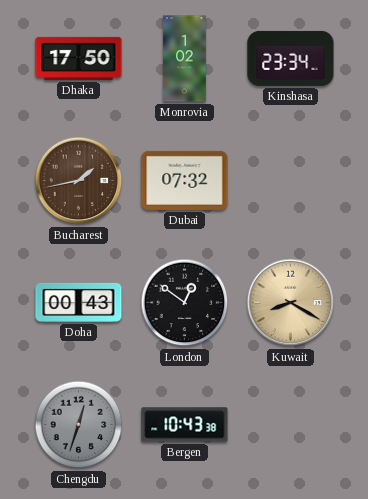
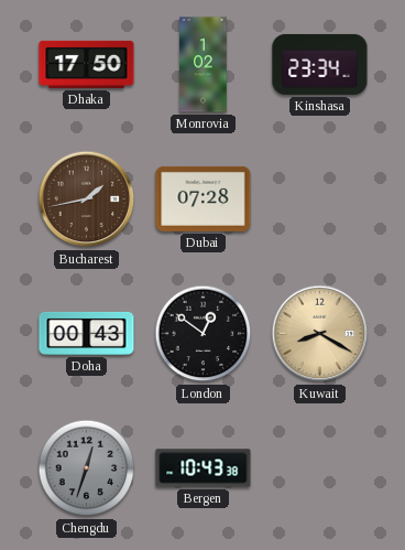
Dubai: 07:32 -> 07:28 (204, 198)
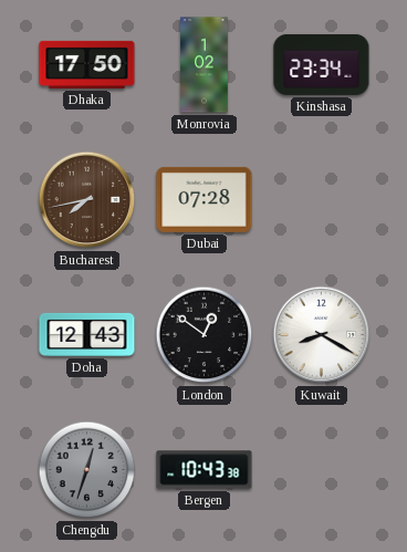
Bucharest: 1:43 -> 7:43 (87, 200)
Doha: 00:43 -> 12:43 (87, 334)
Kuwait dial: champagne -> white (322, 335)
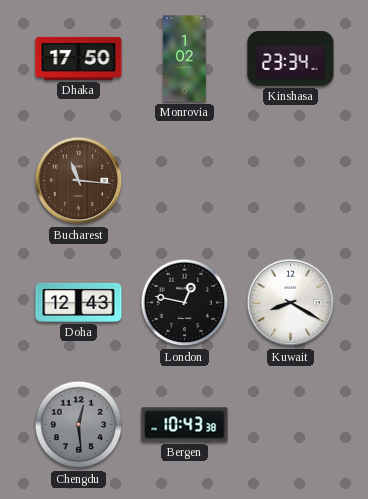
Bucharest: 7:43 -> 11:16 (79, 181)
Dubai: 07:28 -> none (205, 199)
London: 12:51 -> 12:47 (185, 303)
Chengdu: 12:33 -> 12:29 (79, 425)
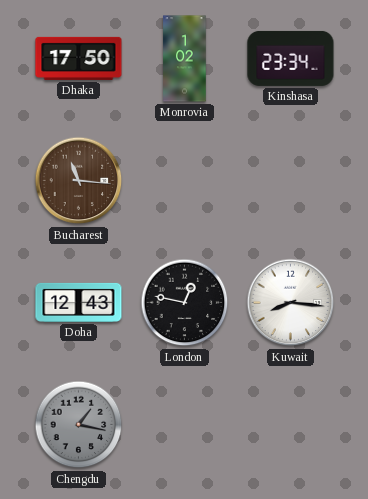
Kuwait: 8:20 -> 8:16 (291, 303)
Chengdu: 12:29 -> 1:17 (79, 425)
Bergen: 10:43 -> none (185, 425)
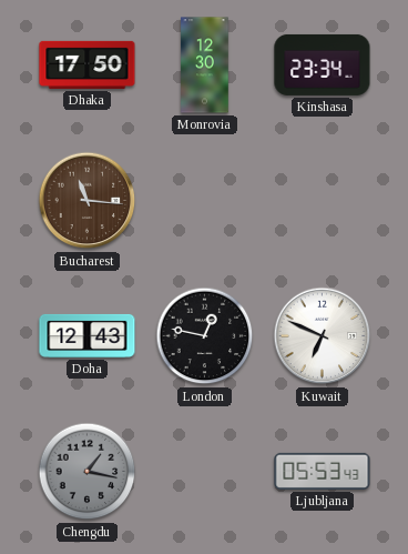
Monrovia: 1:02 -> 12:30 (205, 66)
Kuwait: 8:16 -> 6:49 (323, 336)
Ljubljana: none -> 05:53 (323, 471)
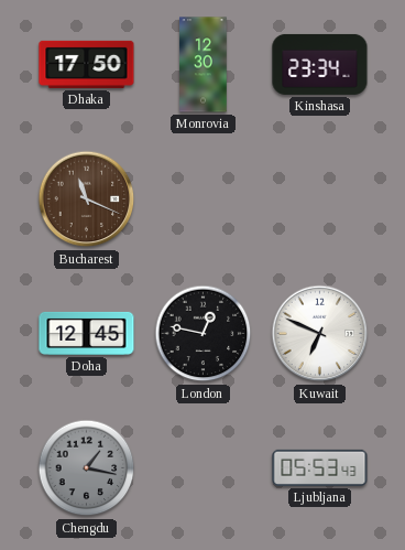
Bucharest: 11:16 -> 11:19 (87, 199)
Doha: 12:43 -> 12:45 (87, 333)
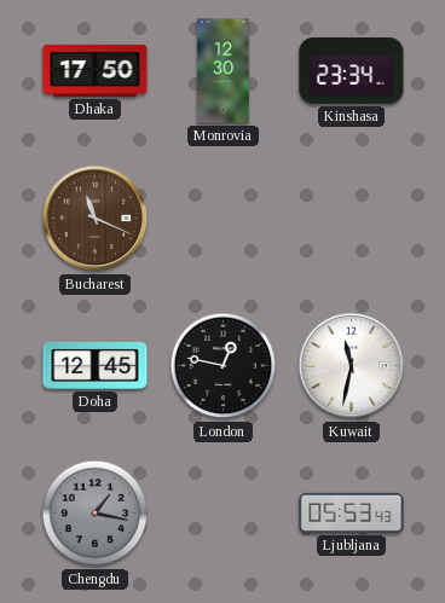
Kuwait: 6:49 -> 11:32 (352, 366)
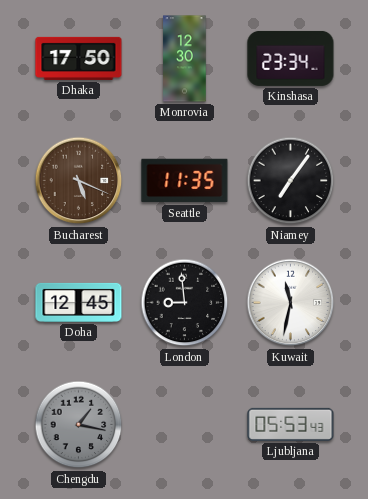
Bucharest: 11:19 -> 5:19 (79, 181)
Seattle: none -> 11:35 (185, 181)
Niamey: none -> 7:06 (291, 181)
London: 12:47 -> 8:59 (185, 303)
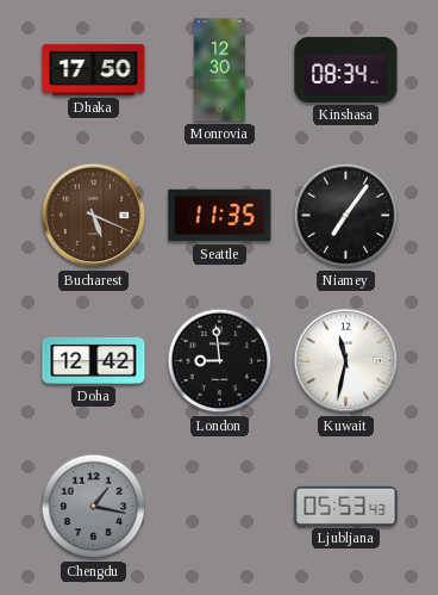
Kinshasa: 23:34 -> 08:34 (346, 69)
Doha: 12:45 -> 12:42 (94, 360)
